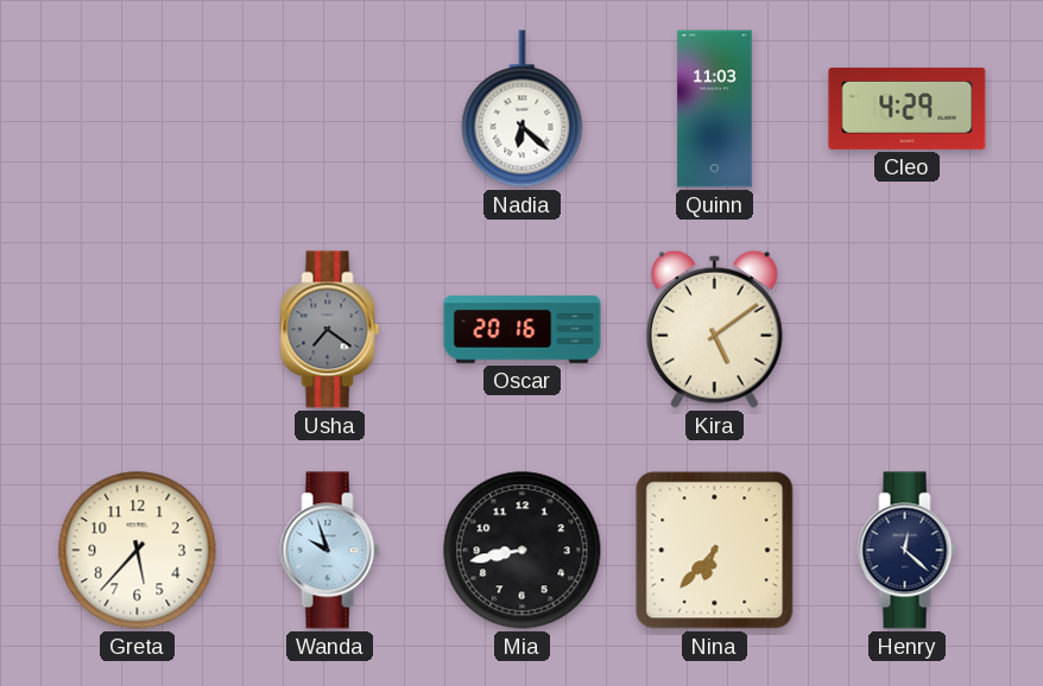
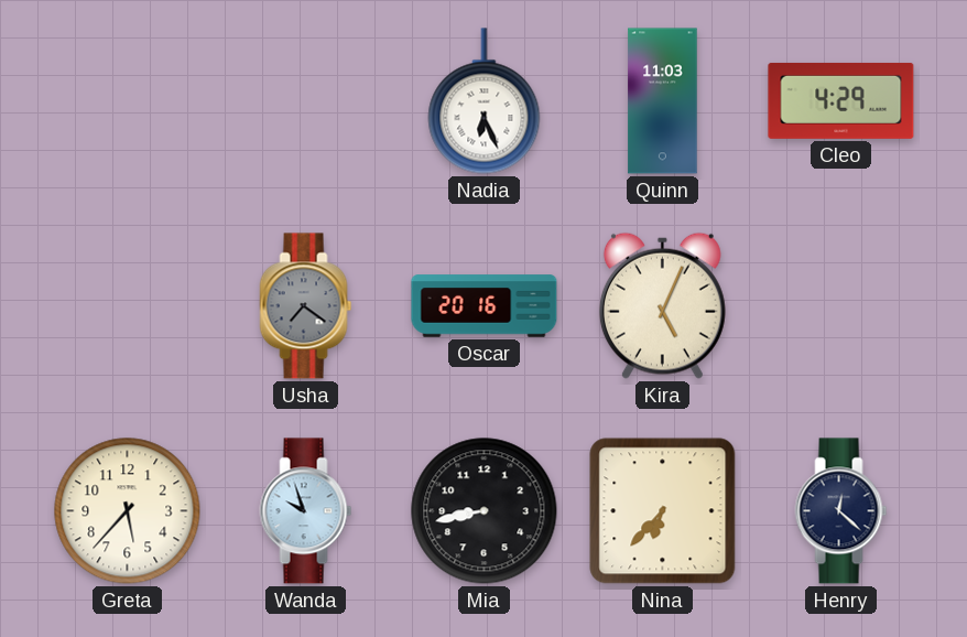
Nadia: 6:22 -> 6:26 (485, 101)
Kira: 5:09 -> 5:04 (662, 305)
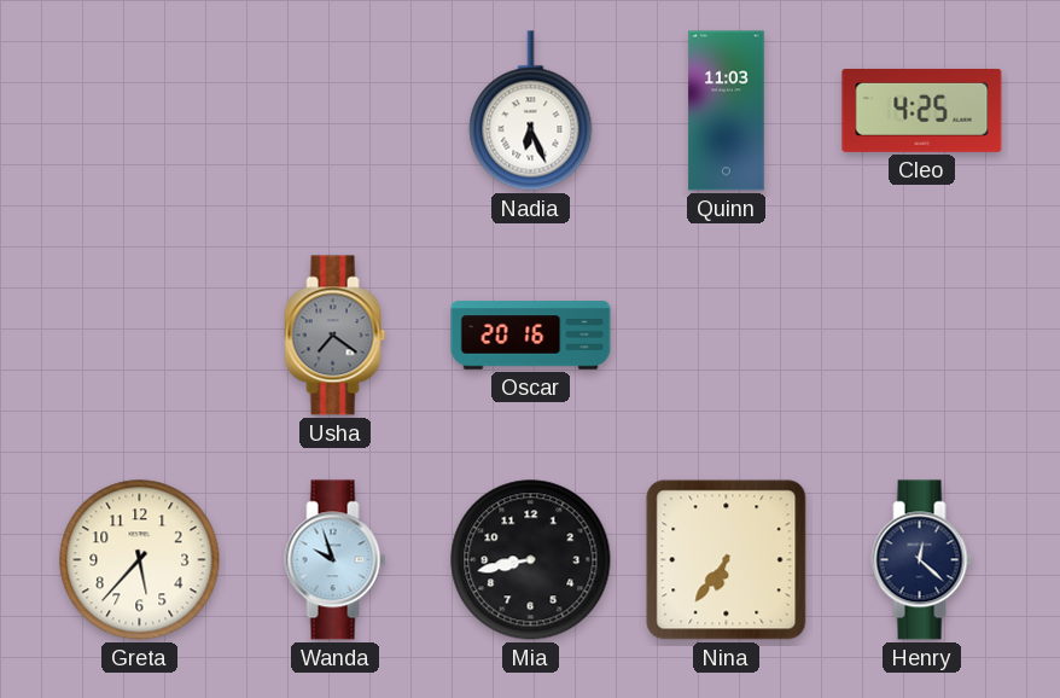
Cleo: 4:29 -> 4:25 (922, 110)
Kira: 5:04 -> none (662, 305)
Nina: 6:37 -> 6:36 (727, 560)
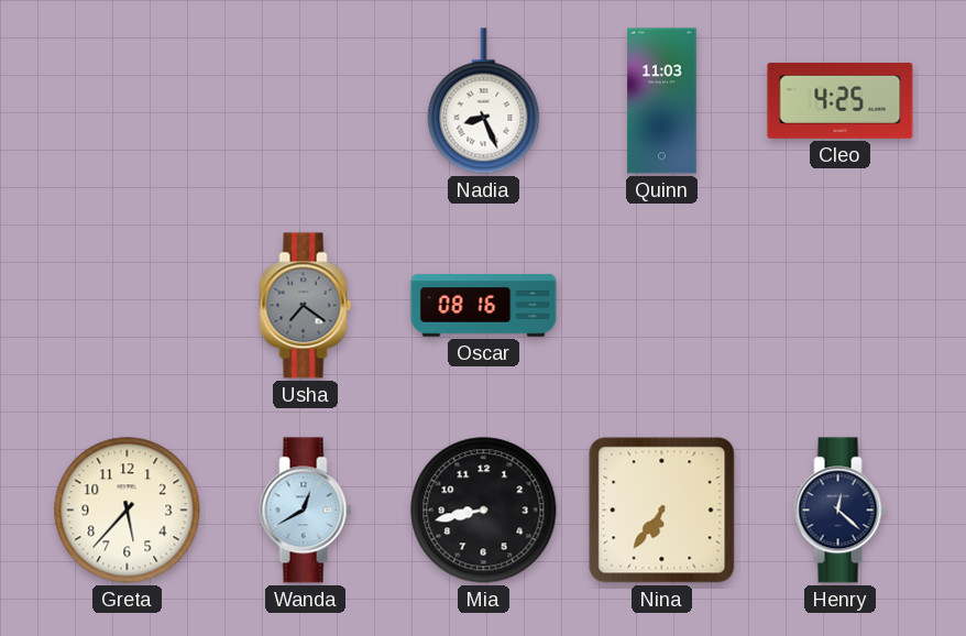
Nadia: 6:26 -> 8:26 (484, 101)
Oscar: 20:16 -> 08:16 (484, 306)
Wanda: 9:57 -> 12:40 (306, 511)
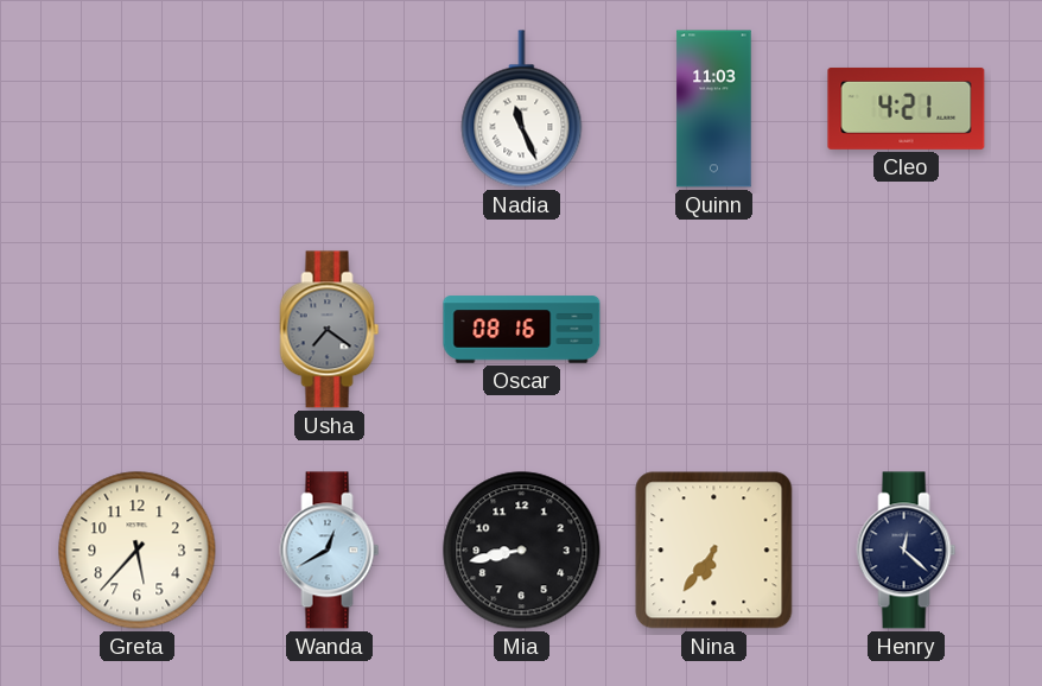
Nadia: 8:26 -> 11:26 (522, 109)
Cleo: 4:25 -> 4:21 (907, 108)
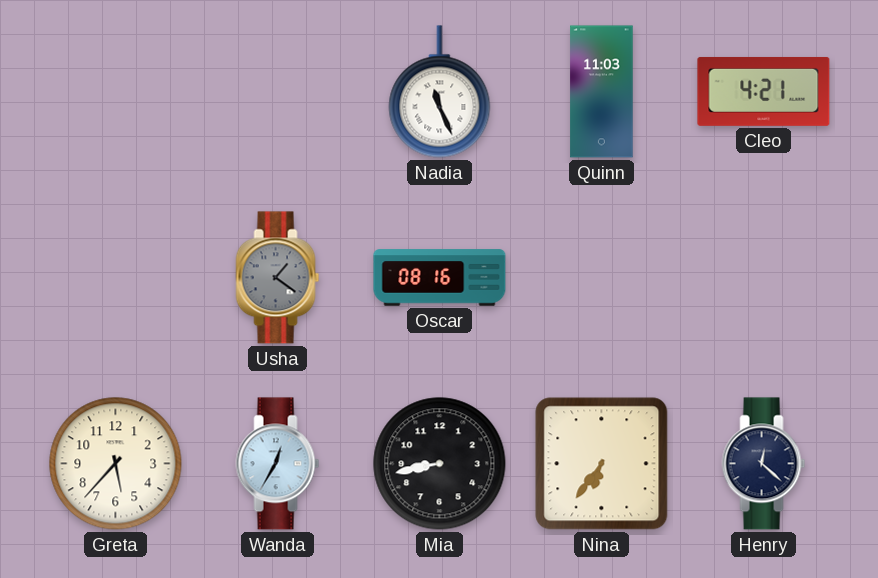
Usha: 7:21 -> 1:21 (278, 278)
Wanda: 12:40 -> 12:35 (278, 464)
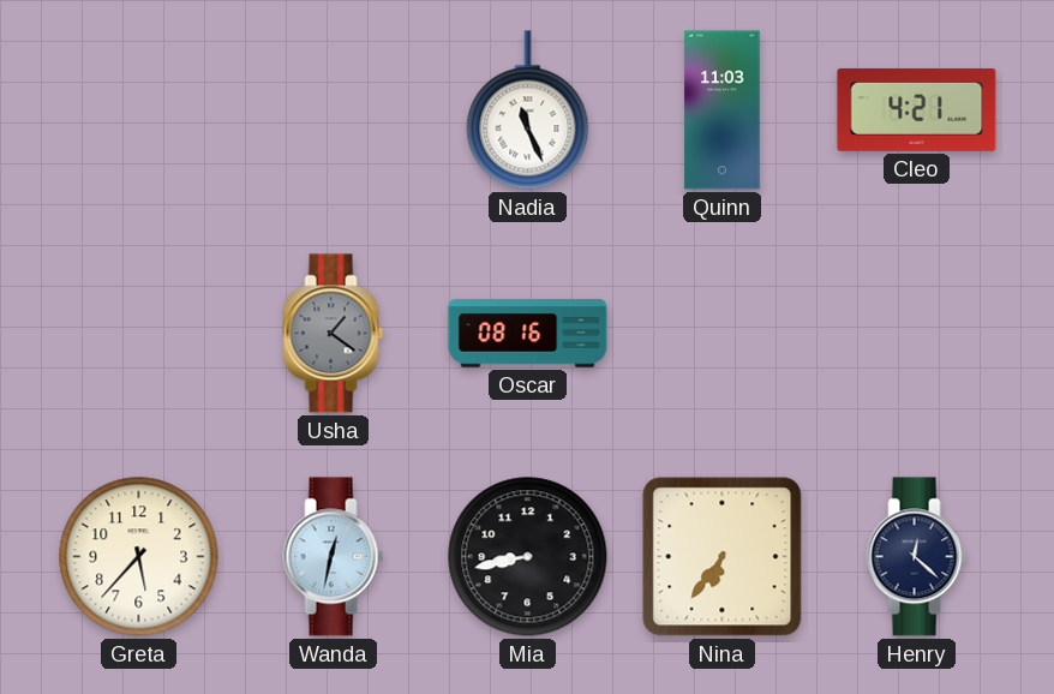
Wanda: 12:35 -> 12:32 (334, 557)
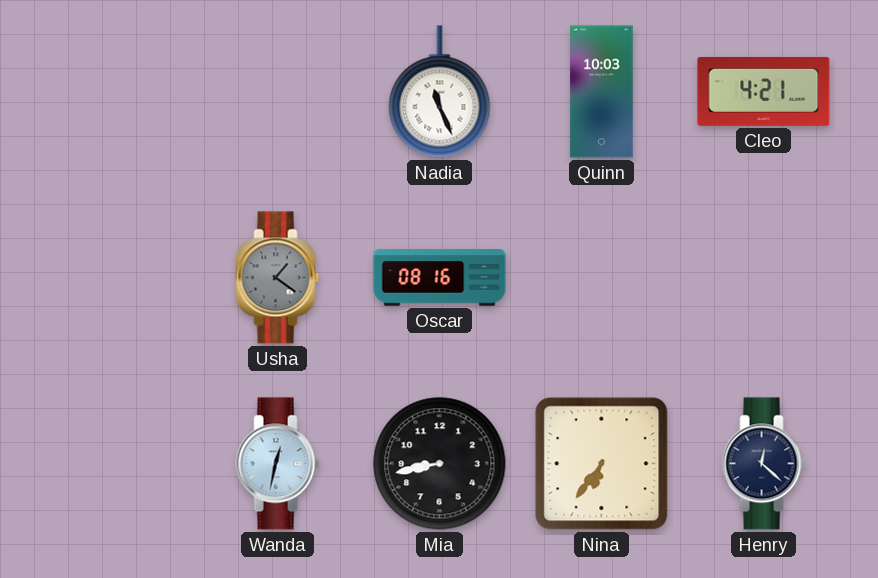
Quinn: 11:03 -> 10:03 (602, 92)
Greta: 5:37 -> none (139, 557)
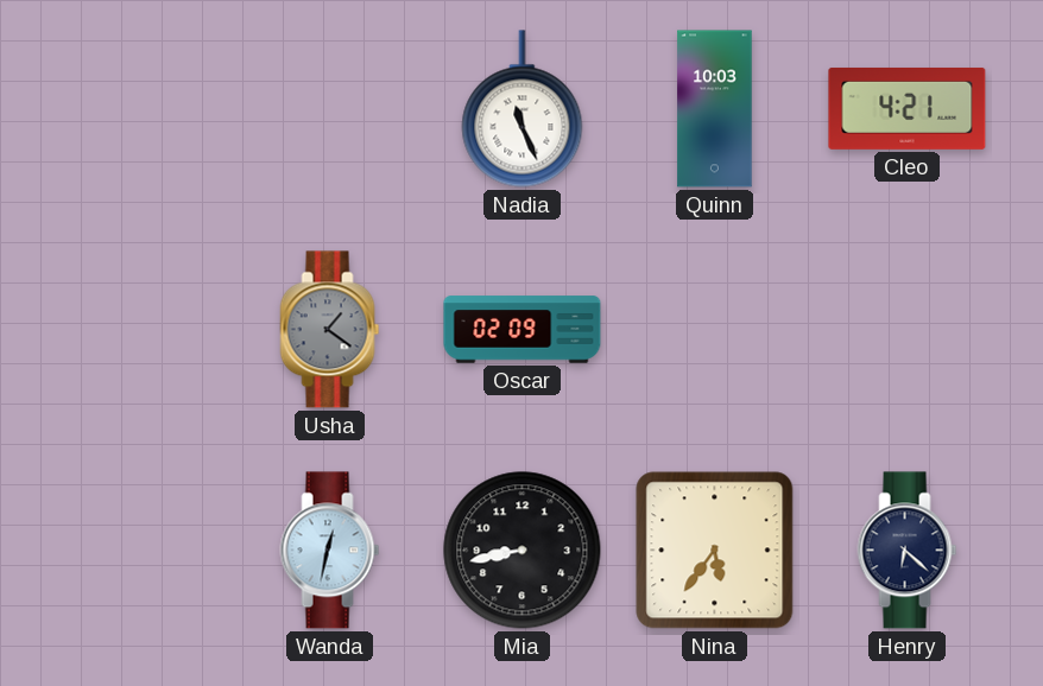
Oscar: 08:16 -> 02:09 (523, 330)
Nina: 6:36 -> 5:36 (715, 551)
Henry: 12:22 -> 6:22 (908, 551)
